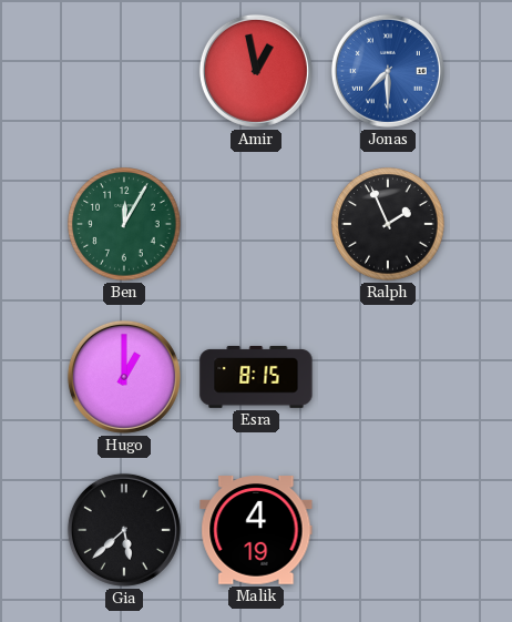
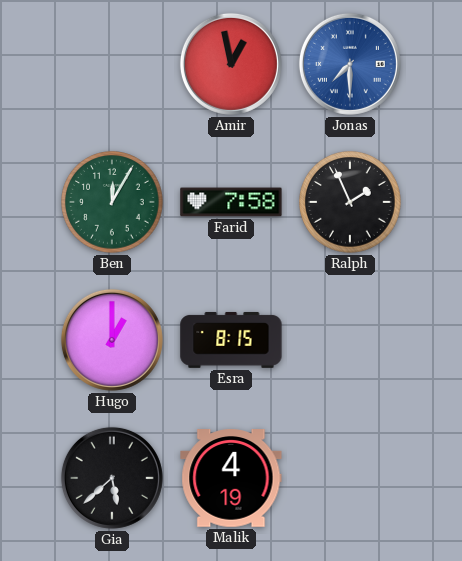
Farid: none -> 7:58 (231, 202)
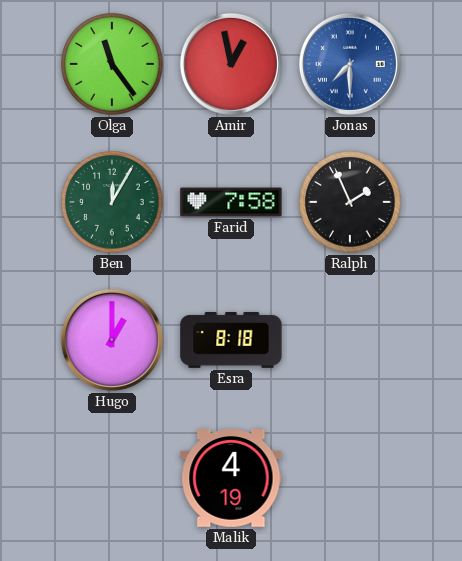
Olga: none -> 11:24 (112, 64)
Esra: 8:15 -> 8:18 (231, 340)
Gia: 5:38 -> none (112, 478)
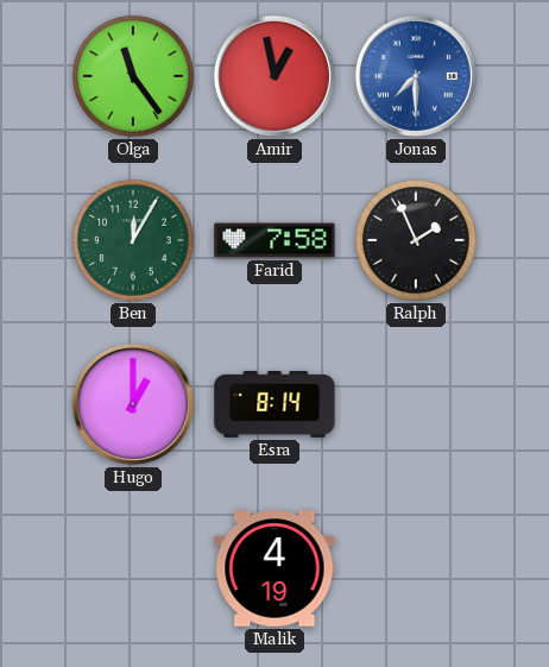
Esra: 8:18 -> 8:14 (274, 404)
